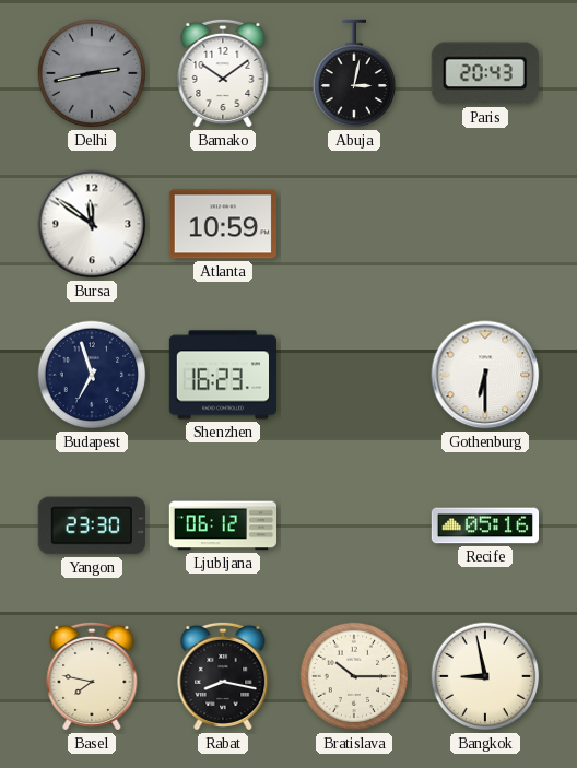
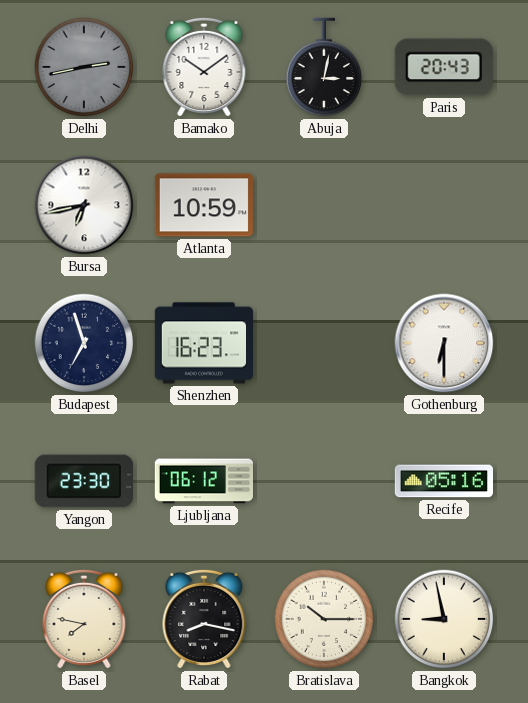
Bursa: 11:51 -> 6:43 (84, 205)
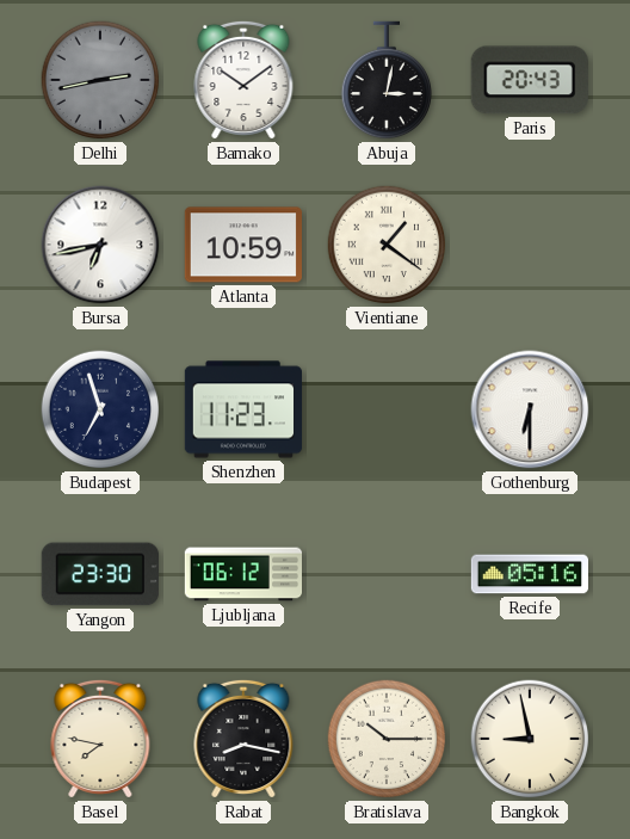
Vientiane: none -> 1:21 (387, 245)
Shenzhen: 16:23 -> 11:23 (242, 409)
